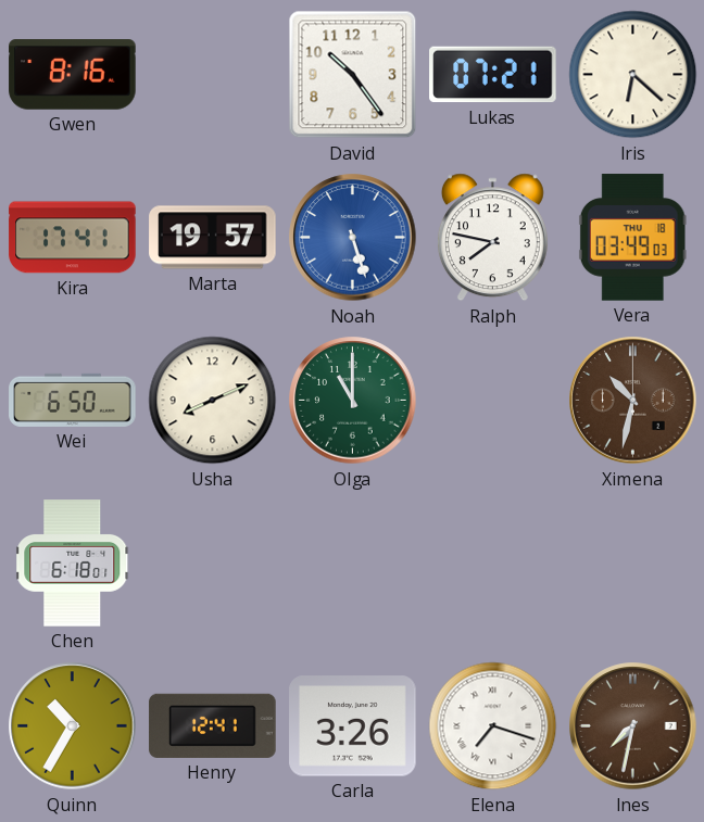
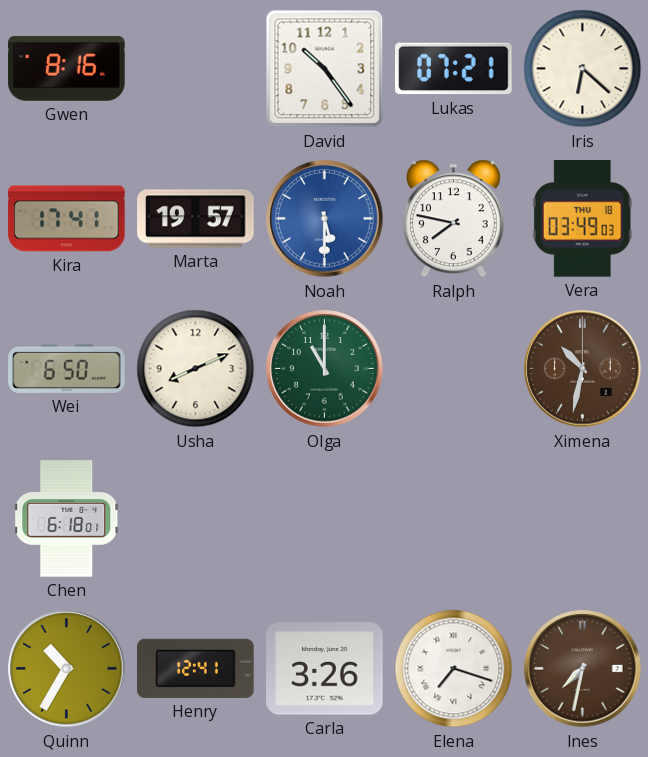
Noah: 5:27 -> 5:30 (325, 219)
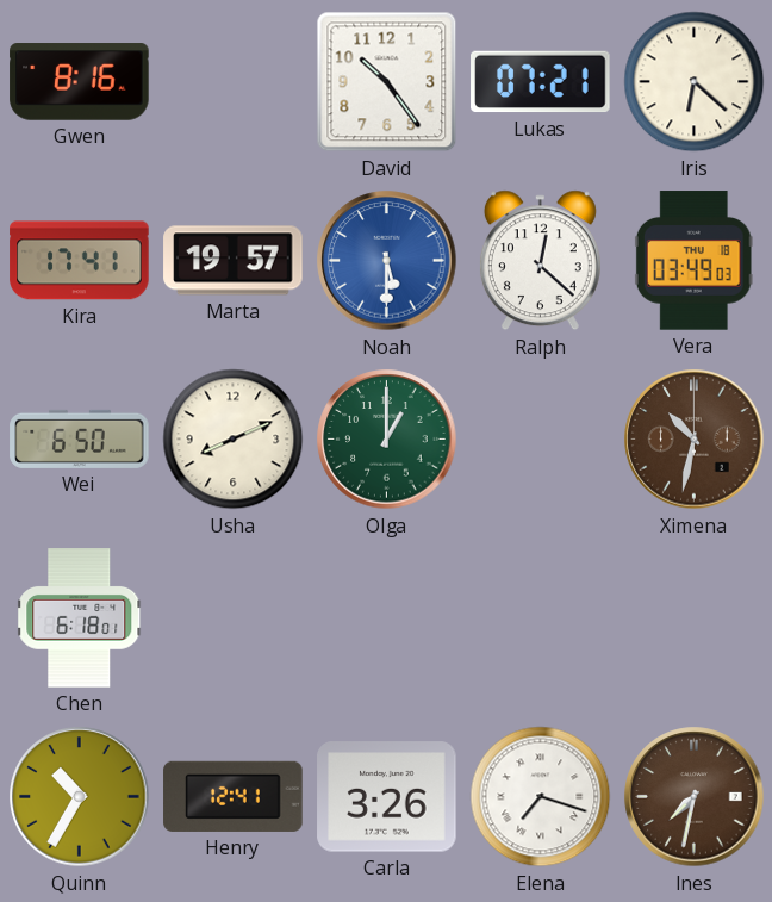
Ralph: 7:47 -> 12:22 (540, 261)
Olga: 11:00 -> 1:00 (387, 440)
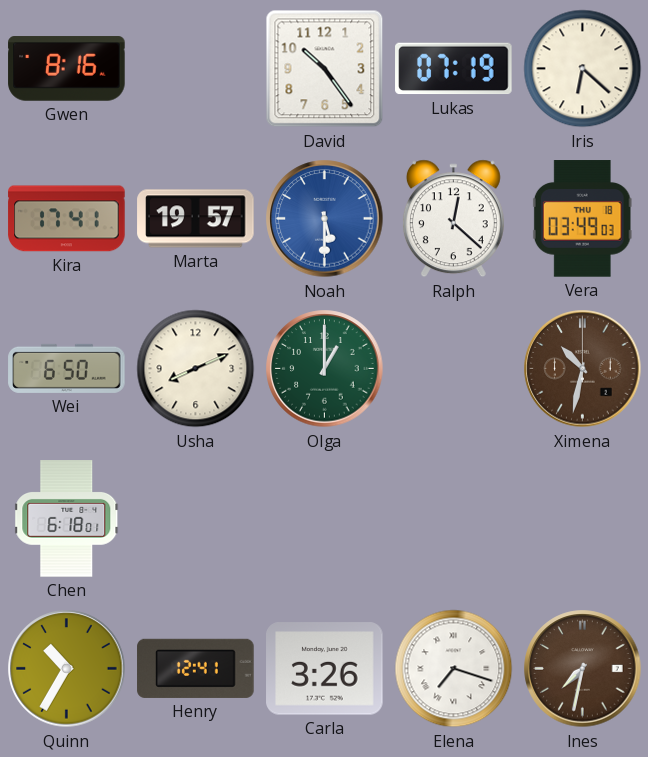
Lukas: 07:21 -> 07:19 (454, 69)
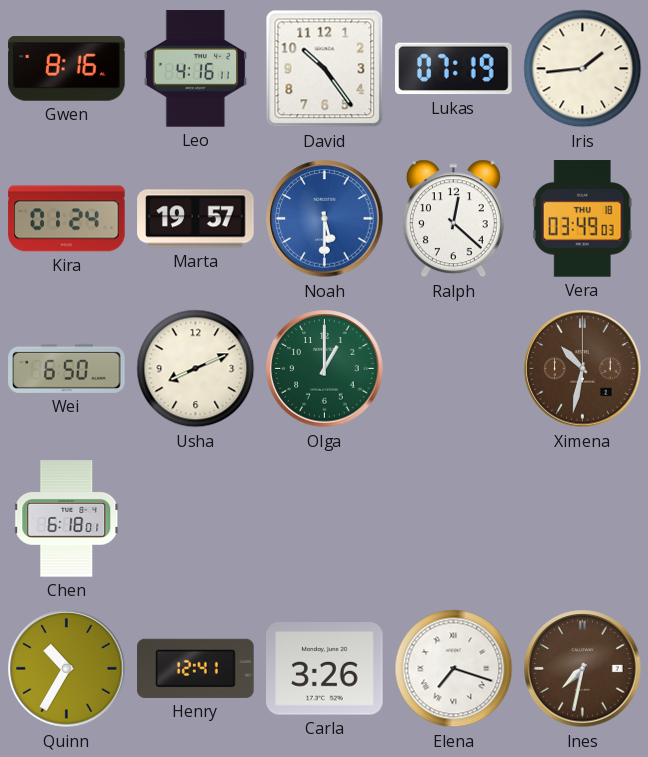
Leo: none -> 4:16 (195, 69)
Iris: 6:22 -> 1:44 (583, 69)
Kira: 17:41 -> 01:24 (67, 219)
